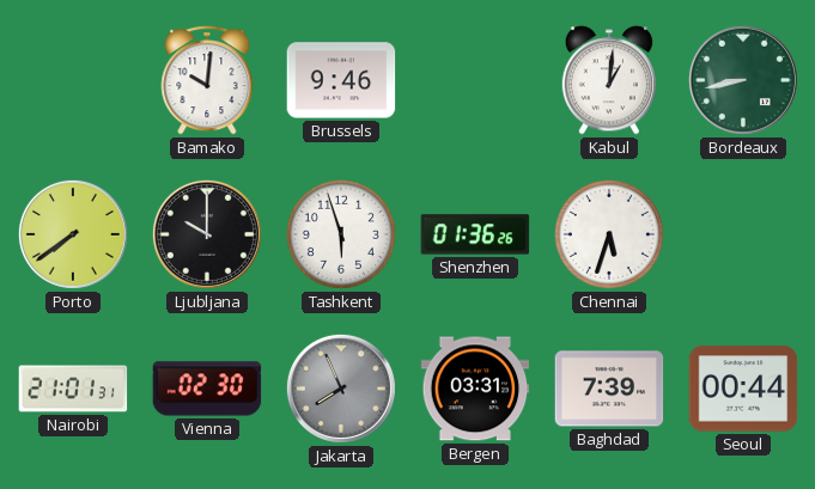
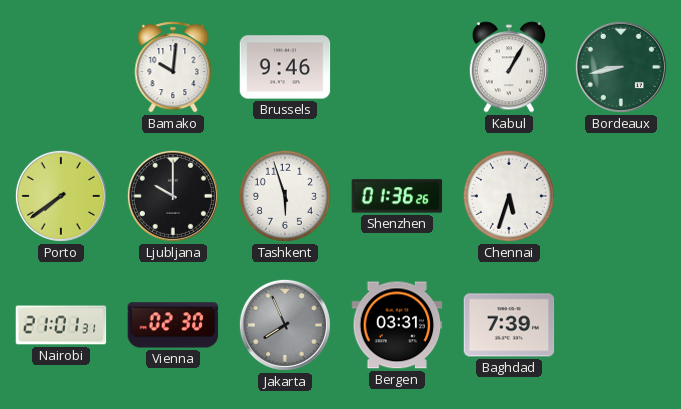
Kabul: 1:01 -> 1:05 (508, 67)
Seoul: 00:44 -> none (743, 389)
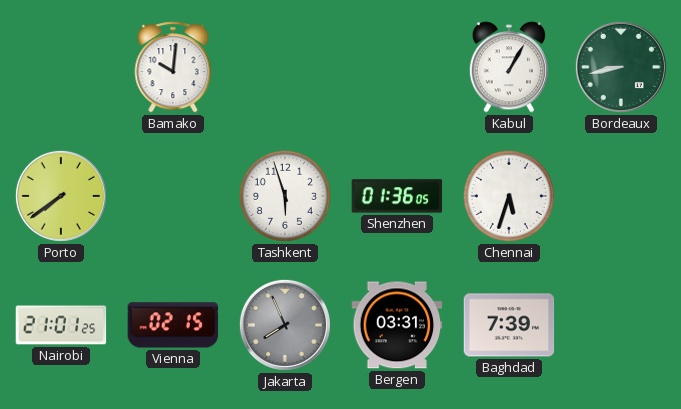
Brussels: 9:46 -> none (285, 67)
Ljubljana: 10:00 -> none (173, 196)
Shenzhen: 01:36:26 -> 01:36:05 (397, 196)
Nairobi: 21:01:31 -> 21:01:25 (61, 325)
Vienna: 02:30 -> 02:15 (173, 325)
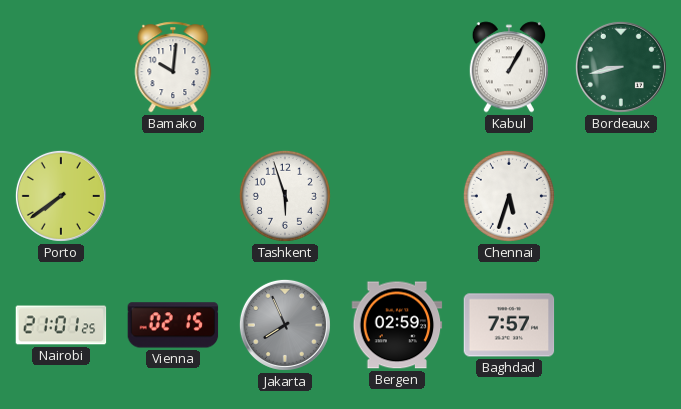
Shenzhen: 01:36 -> none (397, 196)
Bergen: 03:31 -> 02:59 (397, 325)
Baghdad: 7:39 -> 7:57 (509, 325)
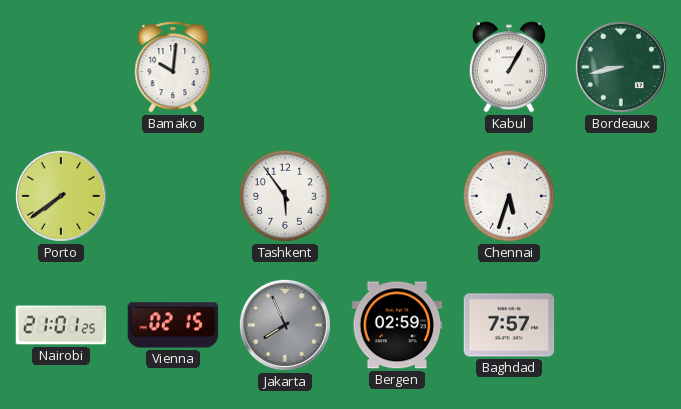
Tashkent: 5:57 -> 5:54 (285, 196)
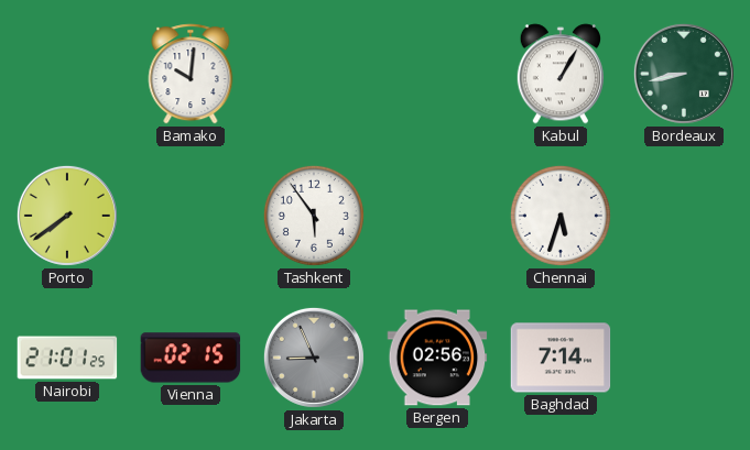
Jakarta: 7:56 -> 8:56 (314, 358)
Bergen: 02:59 -> 02:56 (437, 358)
Baghdad: 7:57 -> 7:14 (561, 358)
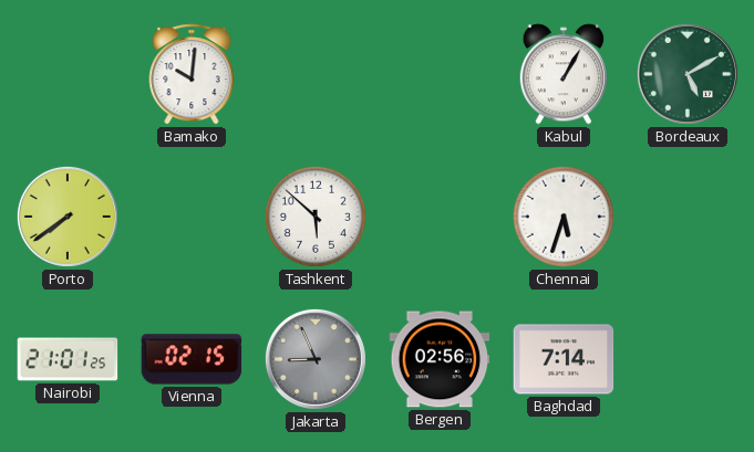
Bordeaux: 8:43 -> 5:10 (688, 74)
Tashkent: 5:54 -> 5:52 (316, 217)
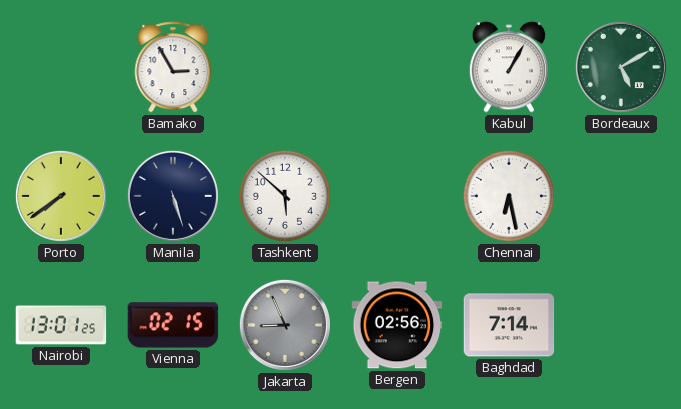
Bamako: 10:01 -> 2:55 (173, 67)
Manila: none -> 5:27 (173, 196)
Chennai: 5:33 -> 6:28 (509, 196)
Nairobi: 21:01 -> 13:01 (61, 325)
